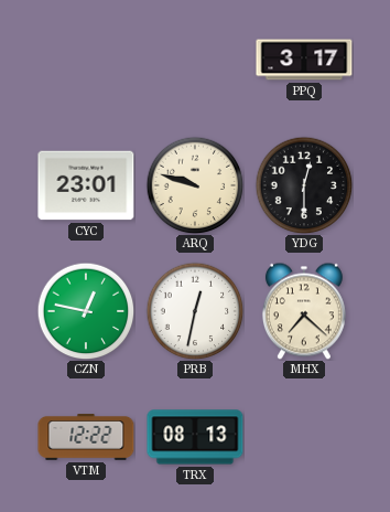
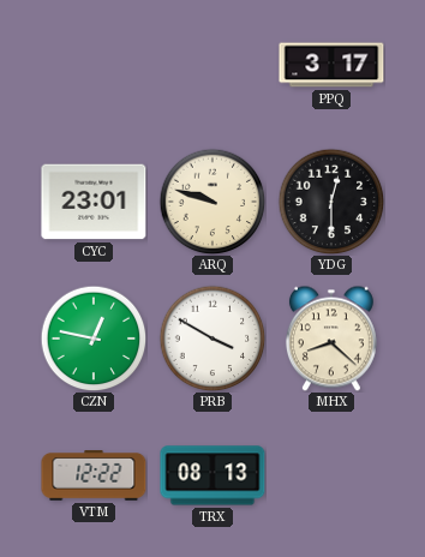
PRB: 12:32 -> 3:50 (212, 339)
MHX: 7:22 -> 8:22 (331, 339)
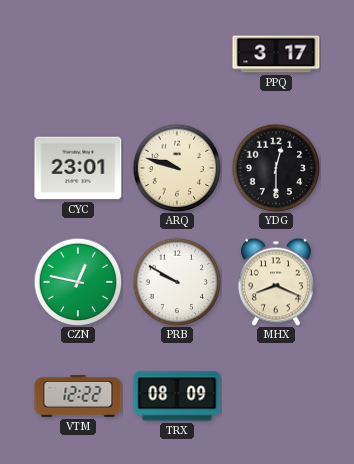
PRB: 3:50 -> 9:50 (177, 282)
MHX: 8:22 -> 8:19 (276, 282)
TRX: 08:13 -> 08:09 (177, 396)
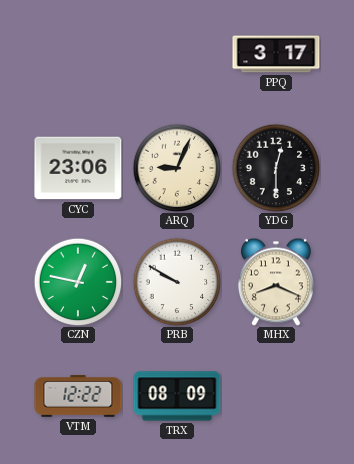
CYC: 23:01 -> 23:06 (78, 168)
ARQ: 9:48 -> 9:04 (177, 168)
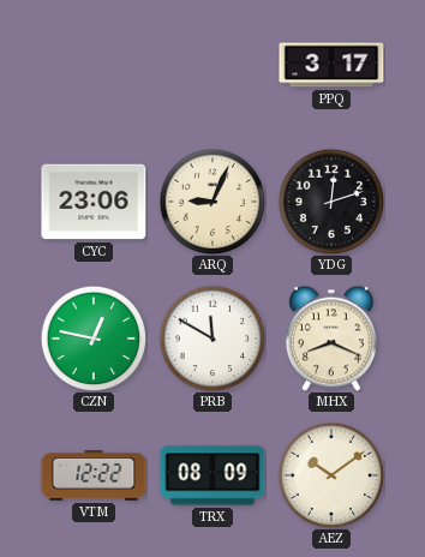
YDG: 12:30 -> 12:12 (331, 202)
PRB: 9:50 -> 11:50 (212, 339)
AEZ: none -> 10:09 (331, 475)
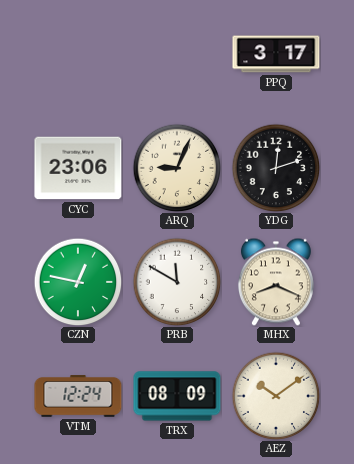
VTM: 12:22 -> 12:24 (78, 396)
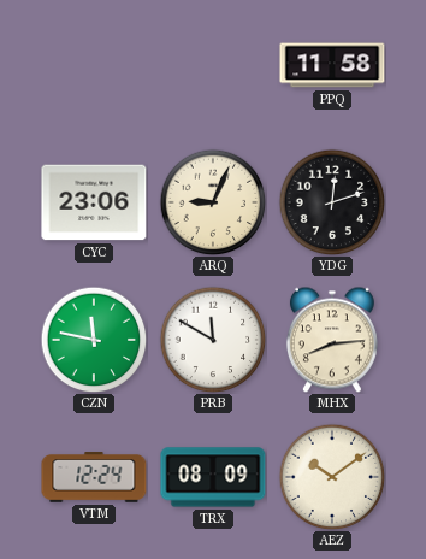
PPQ: 3:17 -> 11:58 (332, 65)
CZN: 12:47 -> 11:47 (94, 340)
MHX: 8:19 -> 8:14 (332, 340)
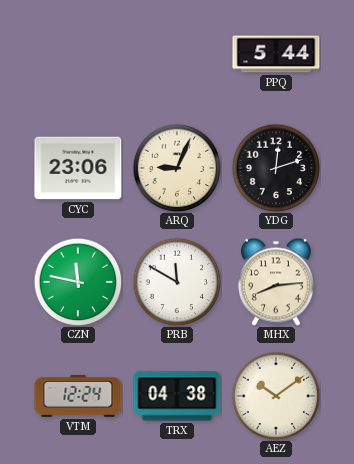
PPQ: 11:58 -> 5:44 (276, 54)
TRX: 08:09 -> 04:38 (177, 396)
